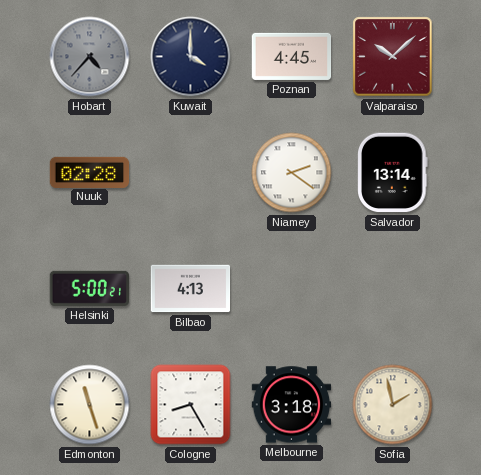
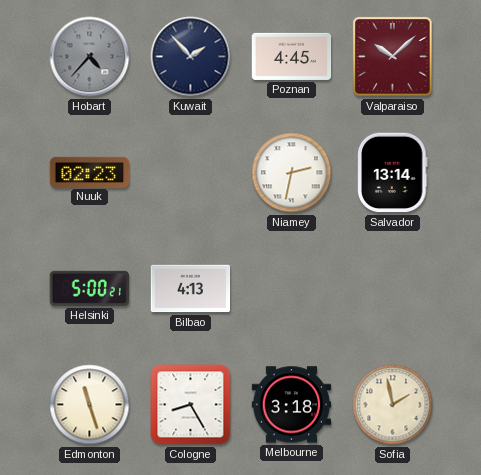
Kuwait: 4:00 -> 1:53 (191, 57)
Nuuk: 02:28 -> 02:23 (90, 172)
Niamey: 2:21 -> 2:32 (292, 173)
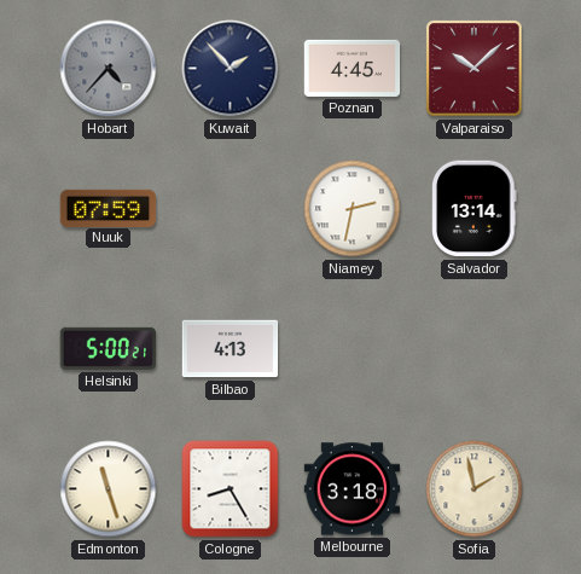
Nuuk: 02:23 -> 07:59 (109, 208)
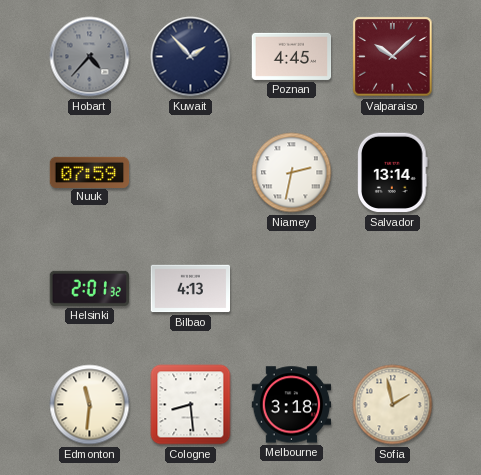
Helsinki: 5:00 -> 2:01 (89, 288)
Edmonton: 11:27 -> 11:31 (90, 405)
Cologne: 8:25 -> 8:29 (191, 405)
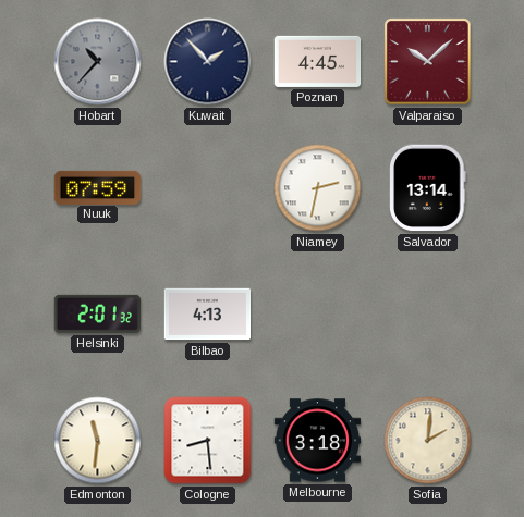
Hobart: 4:37 -> 10:37 (98, 62)
Sofia: 1:58 -> 2:01 (428, 441)
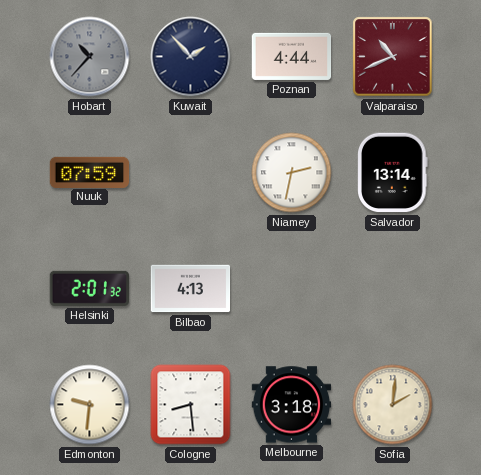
Poznan: 4:45 -> 4:44 (292, 56)
Valparaiso: 10:08 -> 10:41 (393, 57)
Edmonton: 11:31 -> 9:31 (90, 405)
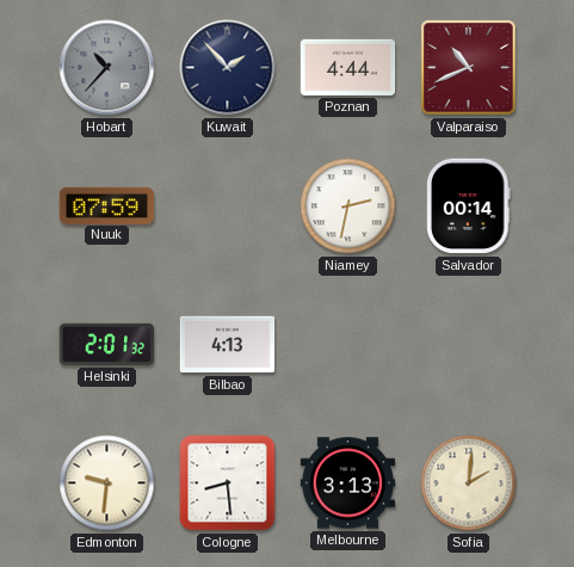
Salvador: 13:14 -> 00:14 (469, 207)
Melbourne: 3:18 -> 3:13 (348, 483)
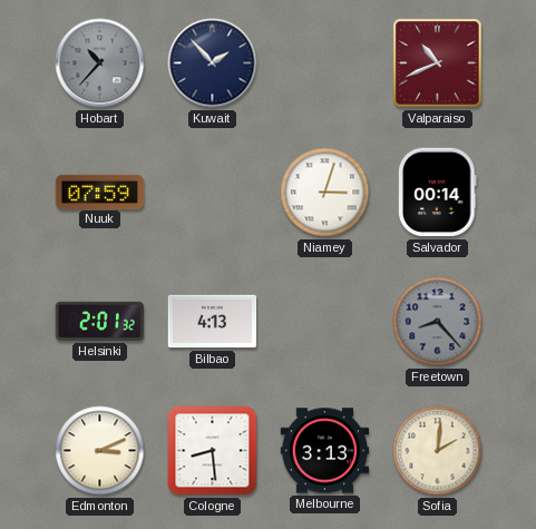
Poznan: 4:44 -> none (348, 67)
Niamey: 2:32 -> 3:03 (325, 193)
Freetown: none -> 8:23 (438, 322)
Edmonton: 9:31 -> 3:11 (100, 451)
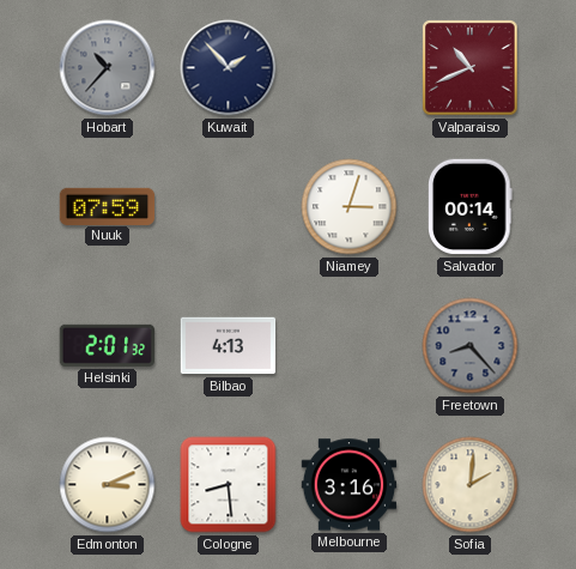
Melbourne: 3:13 -> 3:16 (350, 485)
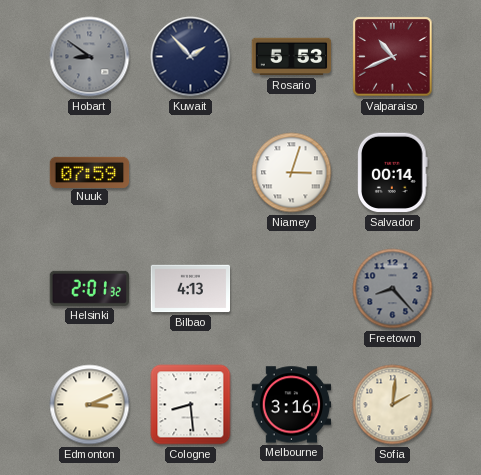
Hobart: 10:37 -> 8:51 (90, 57)
Rosario: none -> 5:53 (292, 57)
